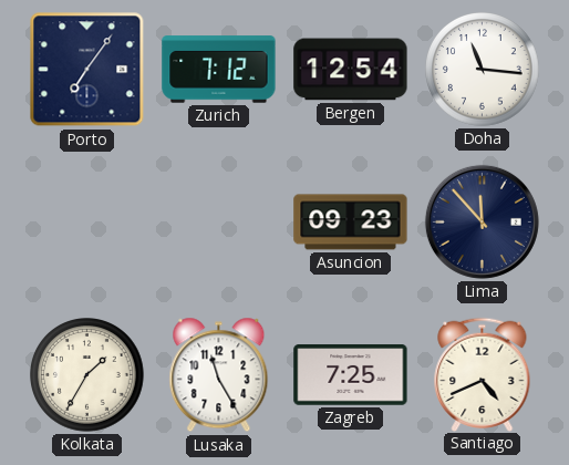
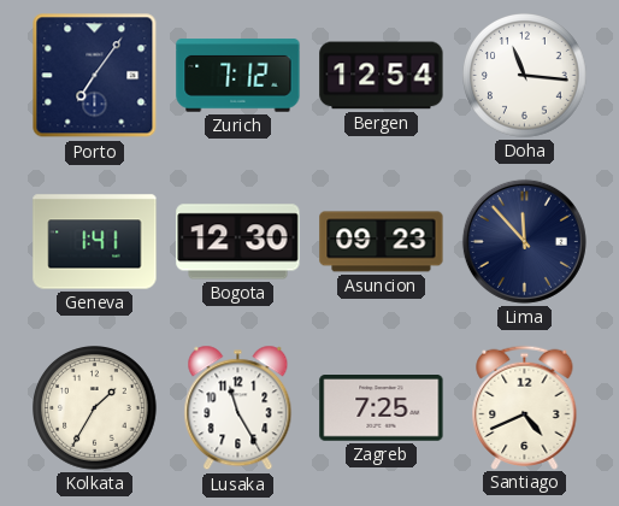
Geneva: none -> 1:41 (95, 242)
Bogota: none -> 12:30 (238, 242)
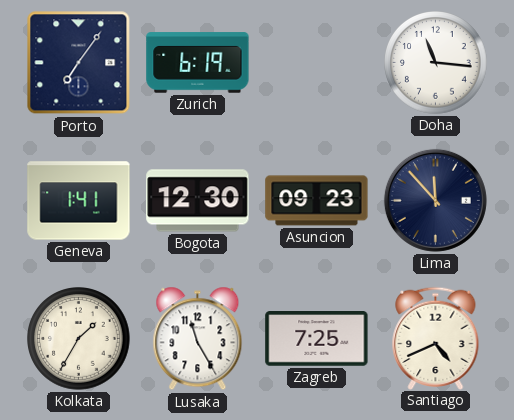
Zurich: 7:12 -> 6:19 (198, 63)
Bergen: 12:54 -> none (382, 76)
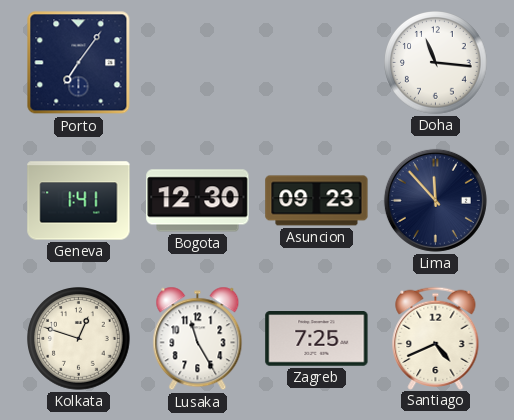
Zurich: 6:19 -> none (198, 63)
Kolkata: 1:35 -> 12:48 (79, 339)
